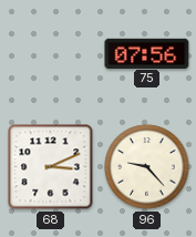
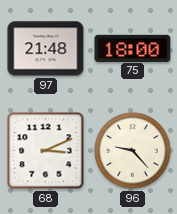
97: none -> 21:48 (46, 49)
75: 07:56 -> 18:00 (133, 48)
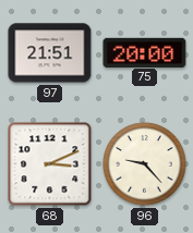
97: 21:48 -> 21:51 (50, 53)
75: 18:00 -> 20:00 (145, 52)
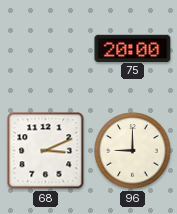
97: 21:51 -> none (50, 53)
96: 9:23 -> 9:00 (133, 151)
